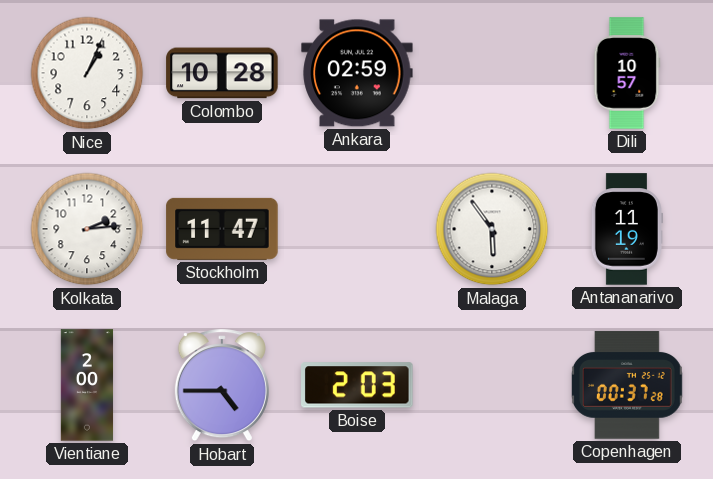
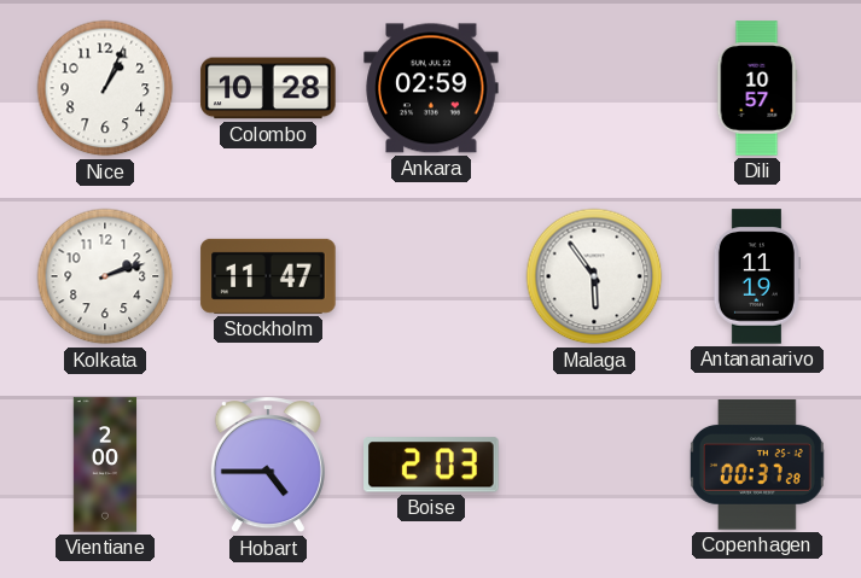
Kolkata: 2:14 -> 2:12 (105, 276)
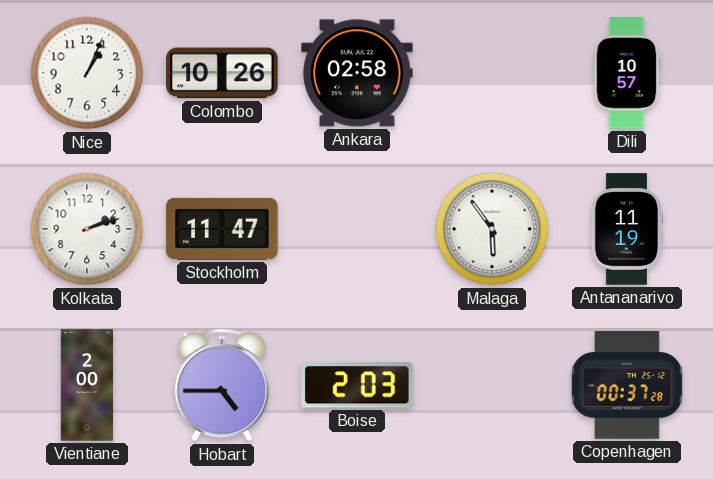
Colombo: 10:28 -> 10:26 (222, 73)
Ankara: 02:59 -> 02:58 (357, 73)
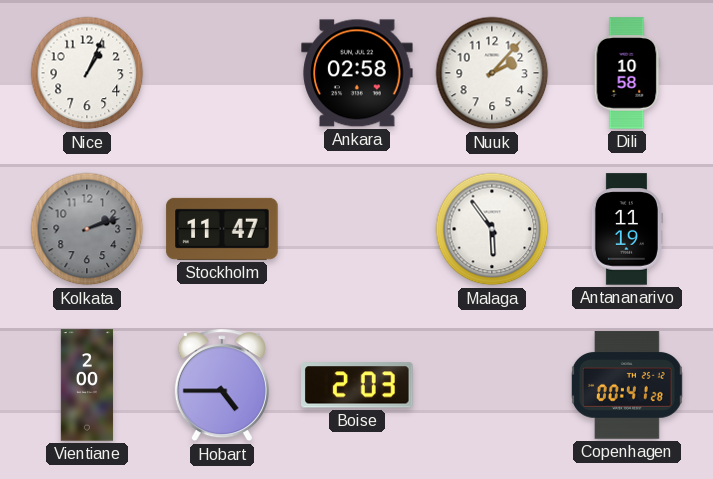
Colombo: 10:26 -> none (222, 73)
Nuuk: none -> 2:07 (492, 73)
Dili: 10:57 -> 10:58 (627, 73)
Kolkata dial: white -> grey (87, 229)
Copenhagen: 00:37 -> 00:41 (627, 385)
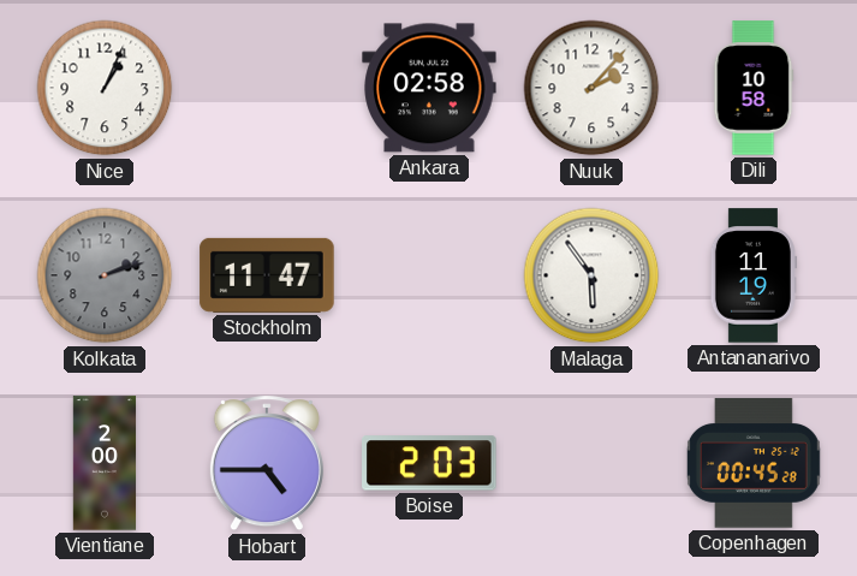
Copenhagen: 00:41 -> 00:45 (754, 463)
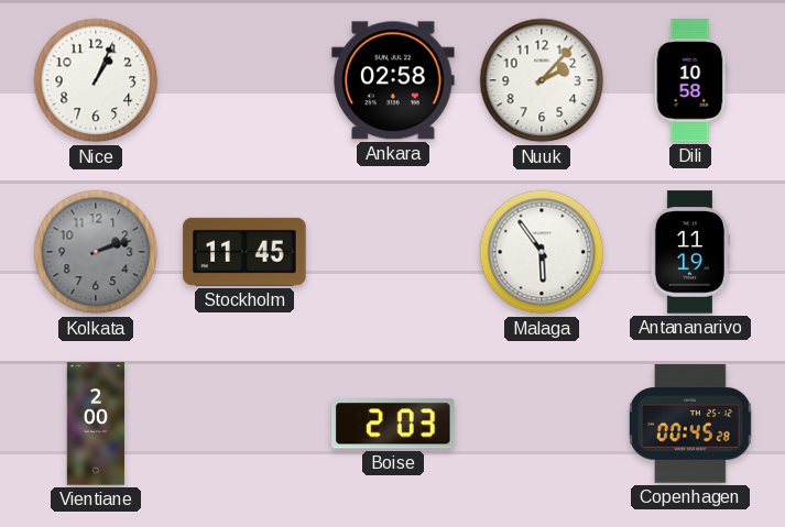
Stockholm: 11:47 -> 11:45 (244, 252)
Hobart: 4:45 -> none (267, 464)
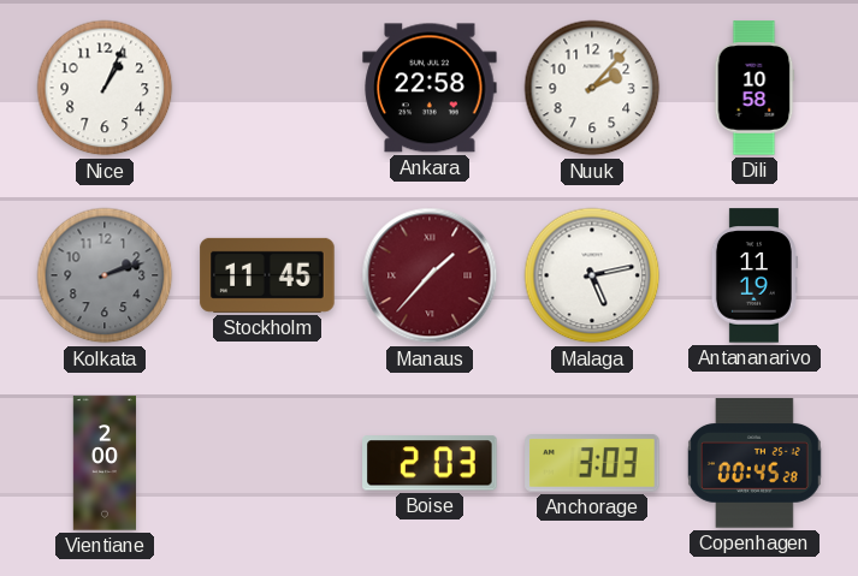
Ankara: 02:58 -> 22:58 (430, 88)
Manaus: none -> 1:37 (430, 275)
Malaga: 5:54 -> 5:13 (592, 275)
Anchorage: none -> 3:03 (592, 464)
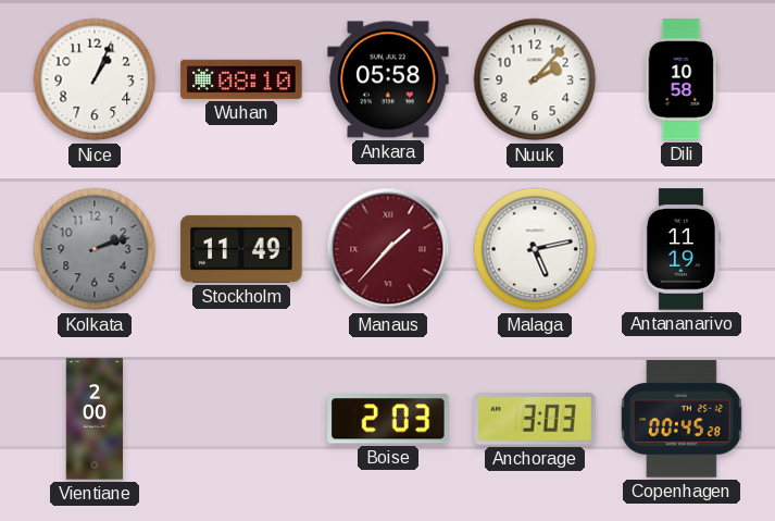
Wuhan: none -> 08:10 (241, 79)
Ankara: 22:58 -> 05:58 (388, 79)
Stockholm: 11:45 -> 11:49 (241, 249)
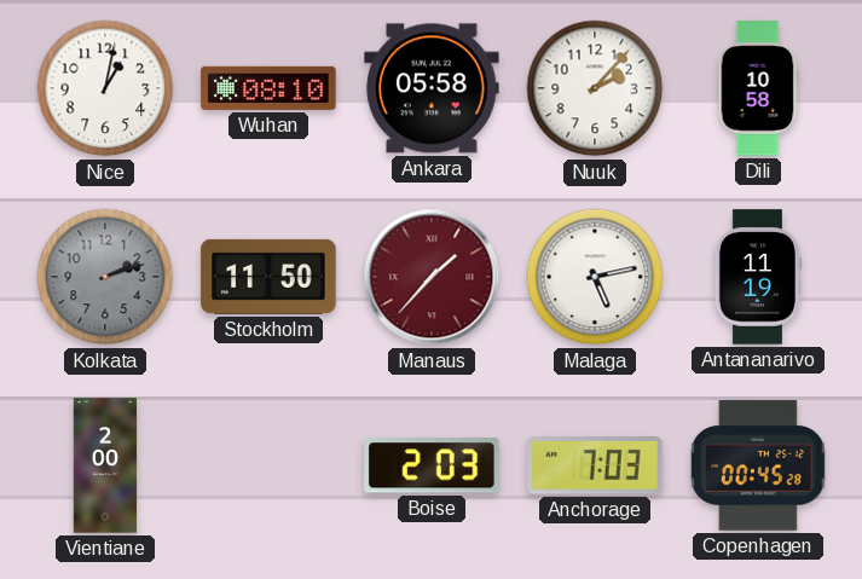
Nice: 1:04 -> 1:02 (105, 88)
Stockholm: 11:49 -> 11:50 (268, 277)
Anchorage: 3:03 -> 7:03 (595, 467)
